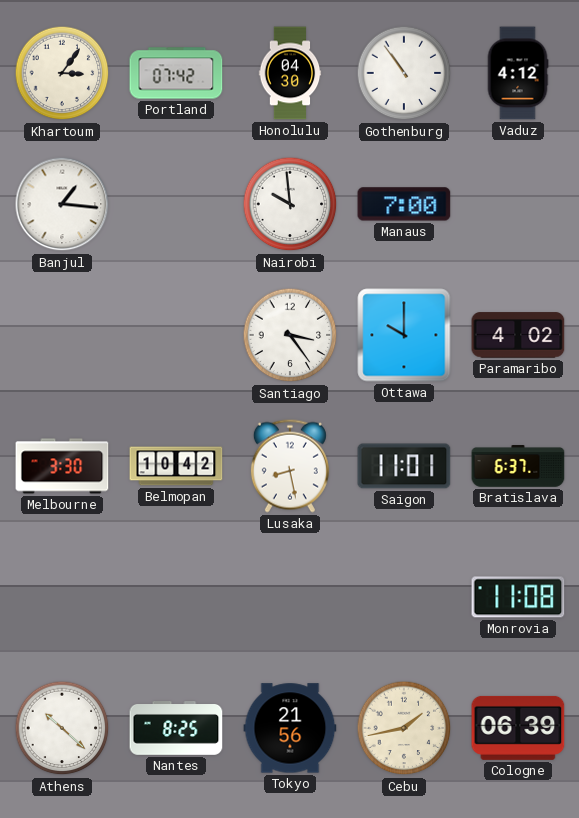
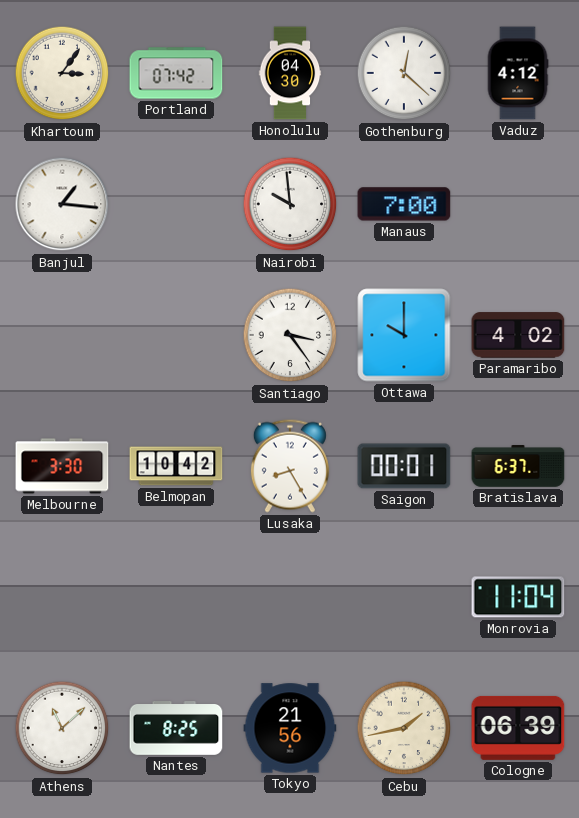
Gothenburg: 10:54 -> 12:22 (404, 73)
Lusaka: 8:28 -> 8:25 (290, 466)
Saigon: 11:01 -> 00:01 (404, 466)
Monrovia: 11:08 -> 11:04 (518, 597)
Athens: 10:22 -> 11:08 (62, 728)
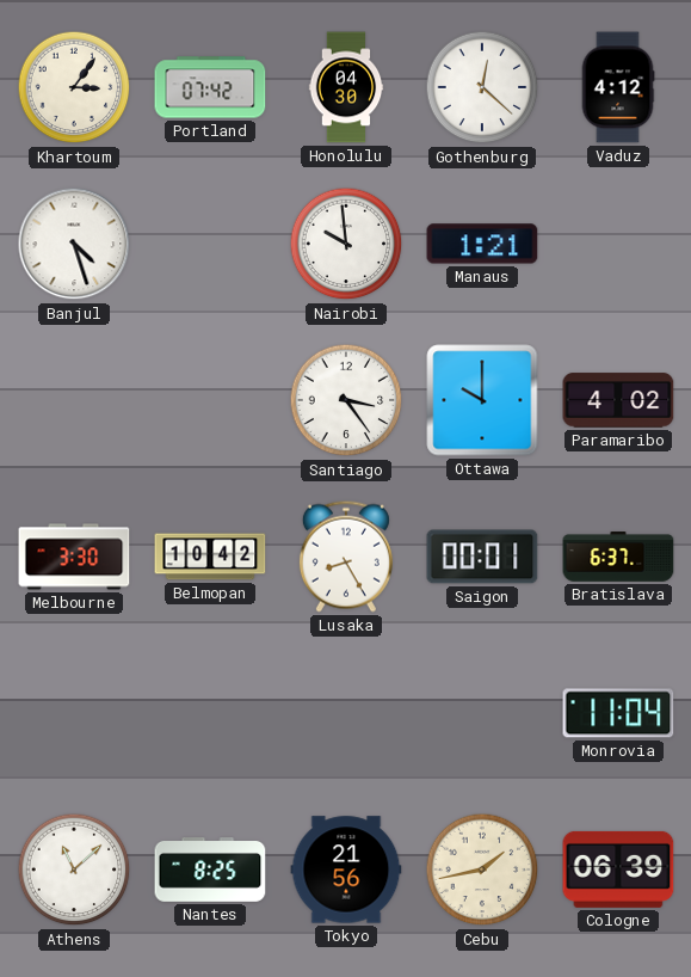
Banjul: 1:16 -> 4:27 (74, 244)
Manaus: 7:00 -> 1:21 (482, 244)
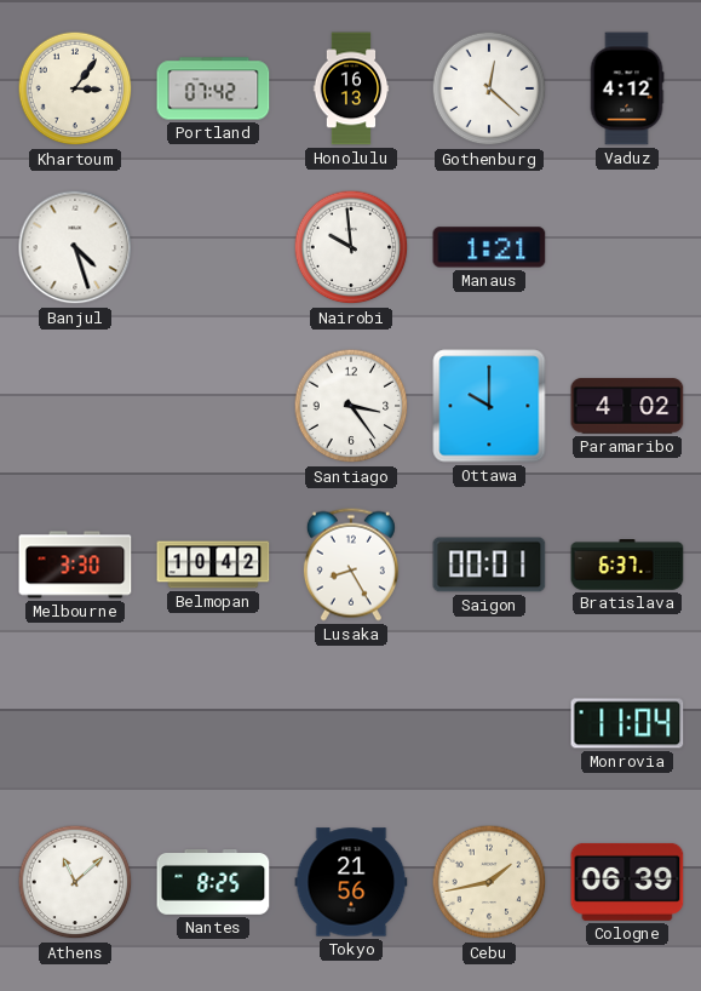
Honolulu: 04:30 -> 16:13 (351, 88)
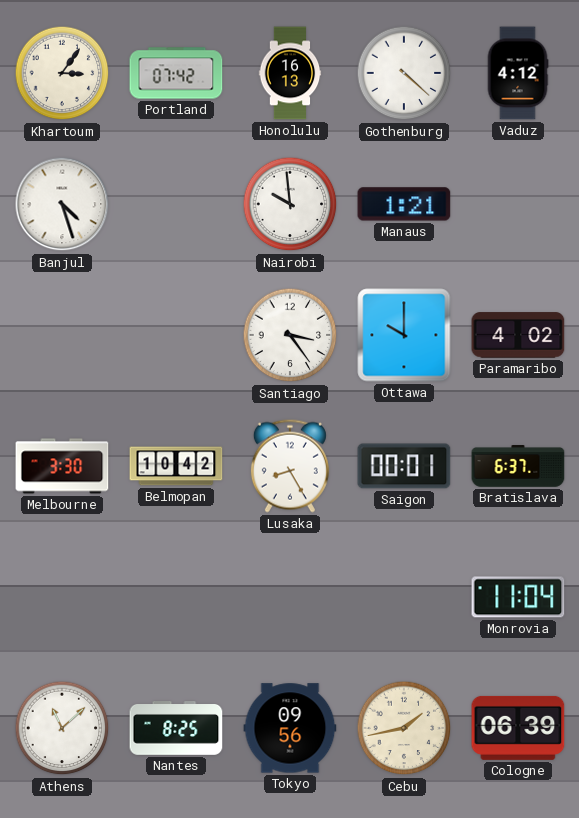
Gothenburg: 12:22 -> 4:22 (404, 73)
Tokyo: 21:56 -> 09:56 (290, 728)
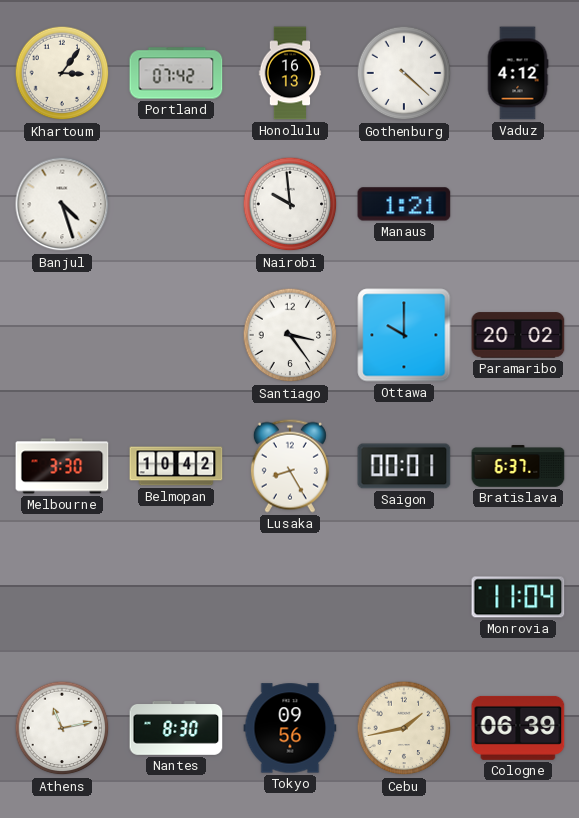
Paramaribo: 4:02 -> 20:02 (518, 335)
Athens: 11:08 -> 11:13 (62, 728)
Nantes: 8:25 -> 8:30 (176, 729)
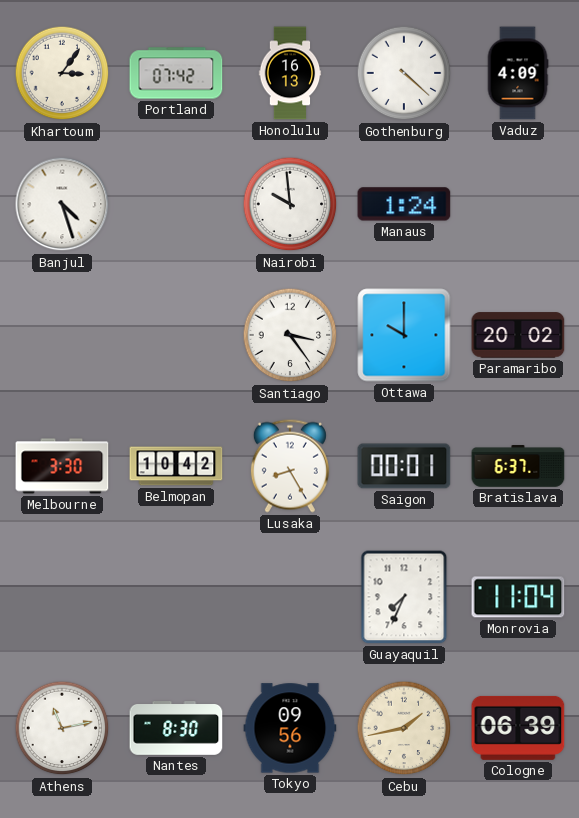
Vaduz: 4:12 -> 4:09 (518, 73)
Manaus: 1:21 -> 1:24 (404, 204)
Guayaquil: none -> 7:34 (404, 597)
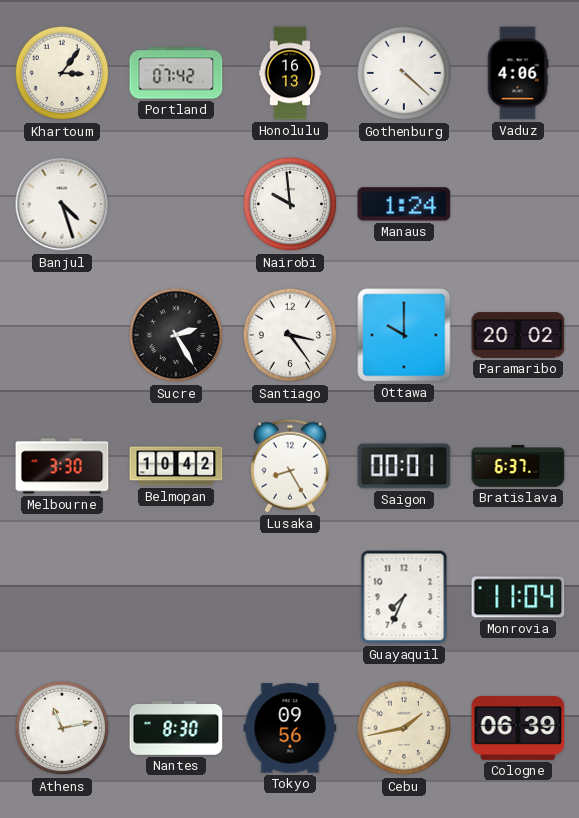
Vaduz: 4:09 -> 4:06 (518, 73)
Sucre: none -> 2:25 (176, 335)
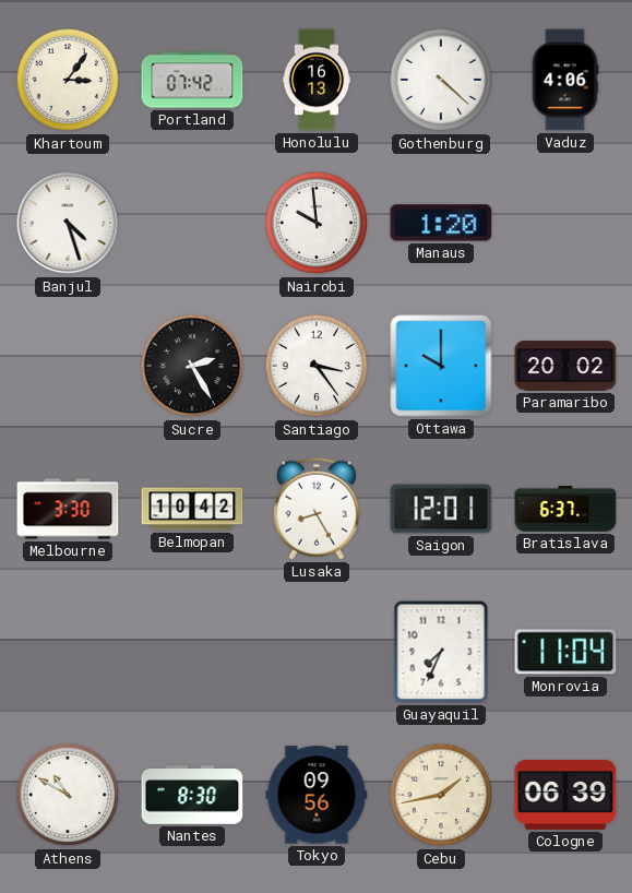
Manaus: 1:24 -> 1:20 (441, 223)
Saigon: 00:01 -> 12:01 (441, 509)
Athens: 11:13 -> 10:50 (68, 795)
